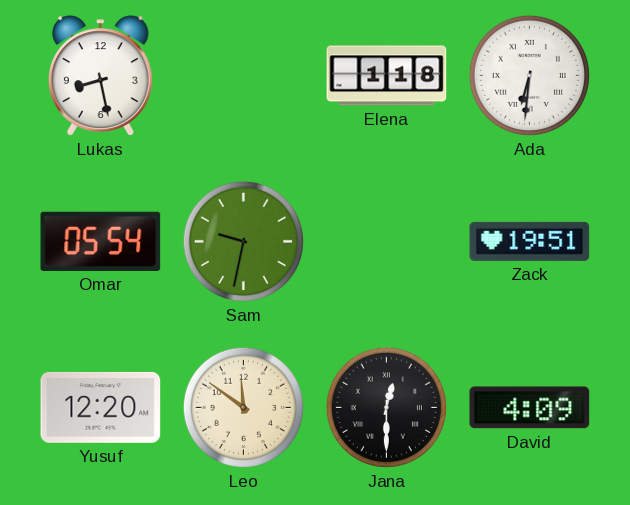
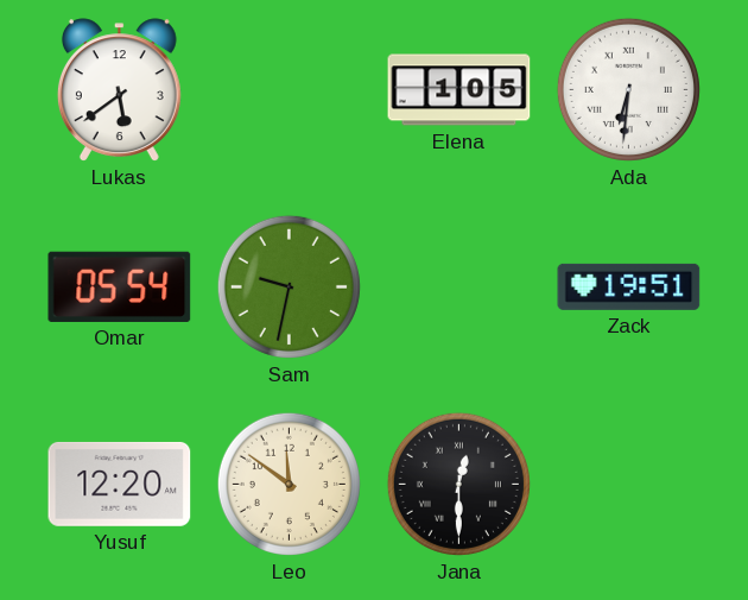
Lukas: 8:28 -> 5:39 (119, 90)
Elena: 1:18 -> 1:05 (459, 90)
David: 4:09 -> none (530, 408)
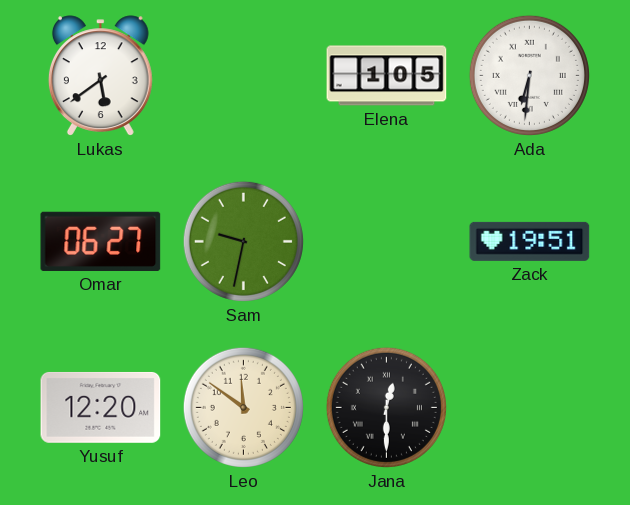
Omar: 05:54 -> 06:27 (101, 241)
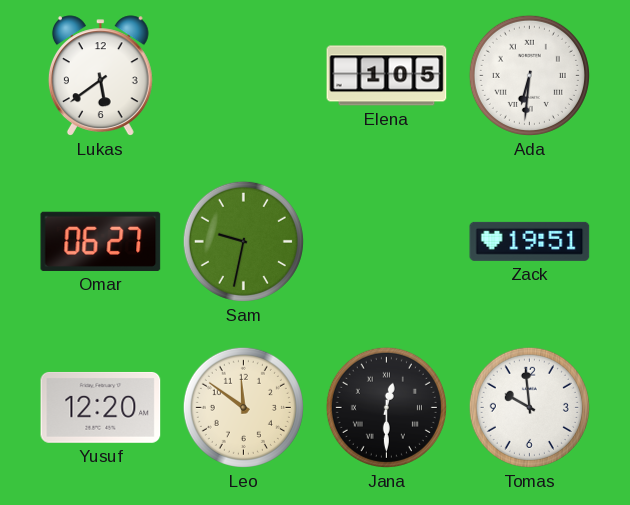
Tomas: none -> 9:59 (529, 407)
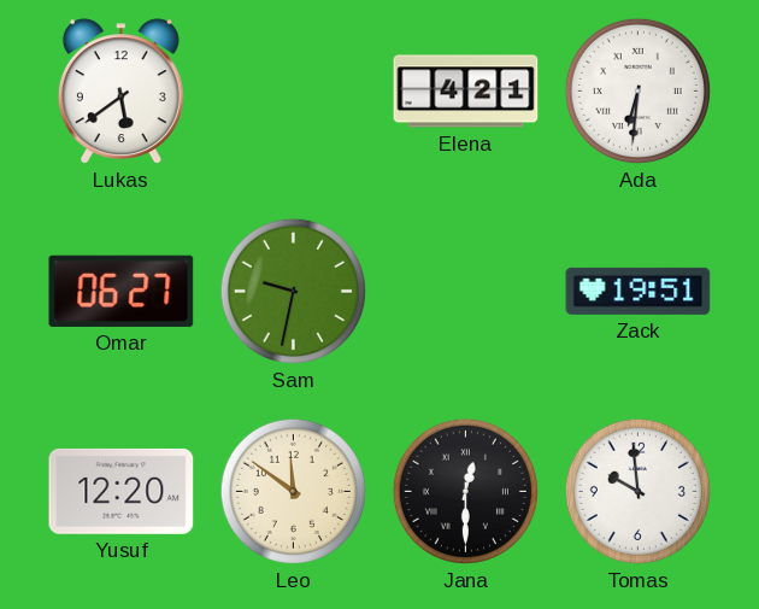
Elena: 1:05 -> 4:21 (466, 92)
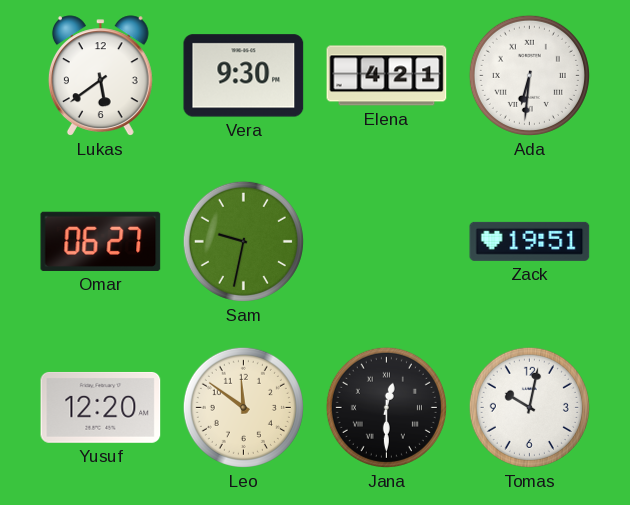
Vera: none -> 9:30 (244, 76)
Tomas: 9:59 -> 10:02 (529, 407)
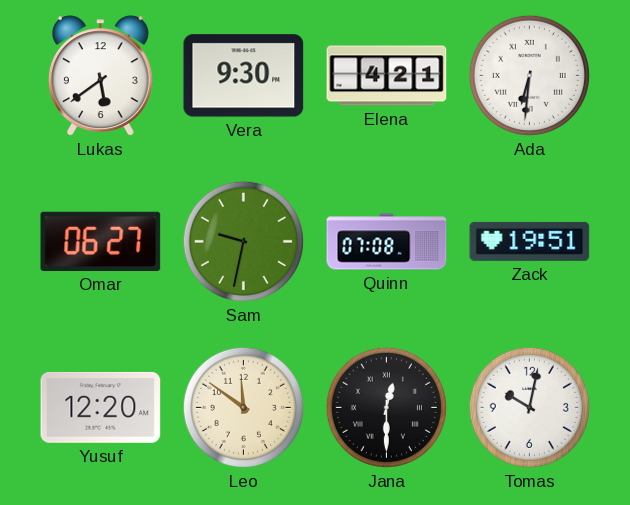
Quinn: none -> 07:08 (387, 242)
